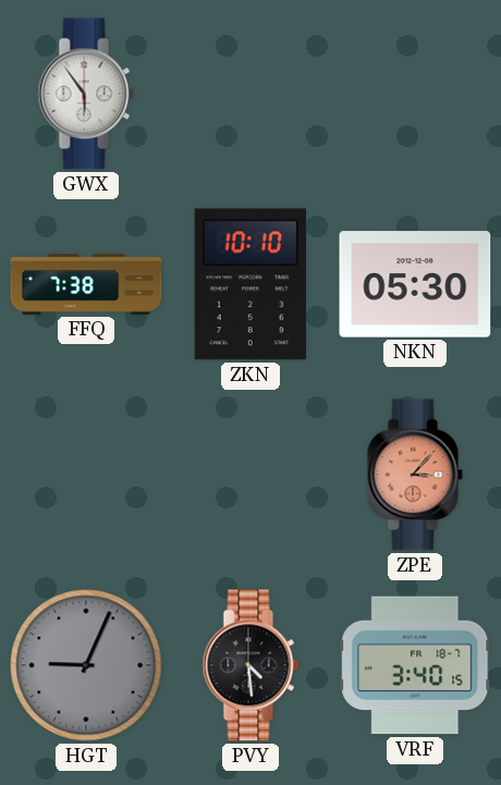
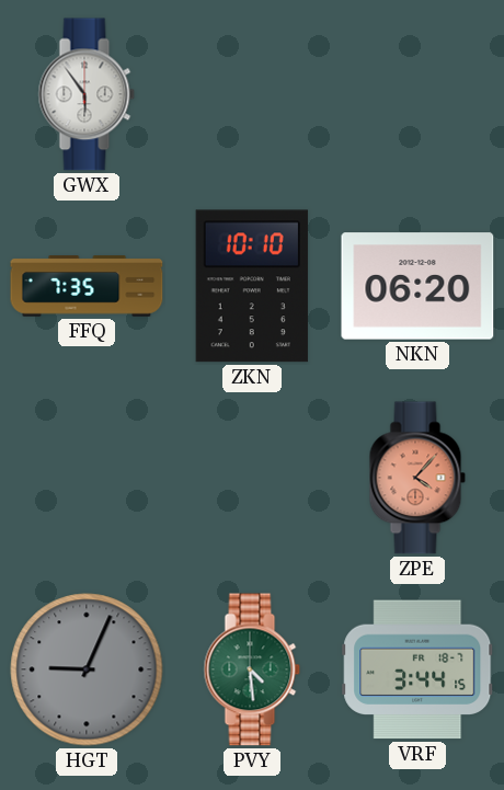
FFQ: 7:38 -> 7:35 (87, 286)
NKN: 05:30 -> 06:20 (417, 286)
ZPE: 3:07 -> 4:07 (417, 478)
PVY dial: black -> green (252, 669)
VRF: 3:40 -> 3:44 (417, 669)
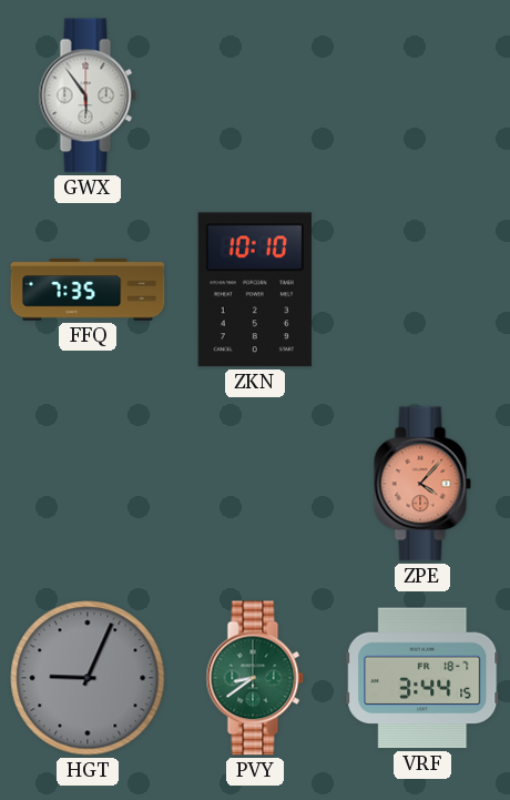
NKN: 06:20 -> none (417, 286)
PVY: 4:29 -> 8:39 (255, 678)
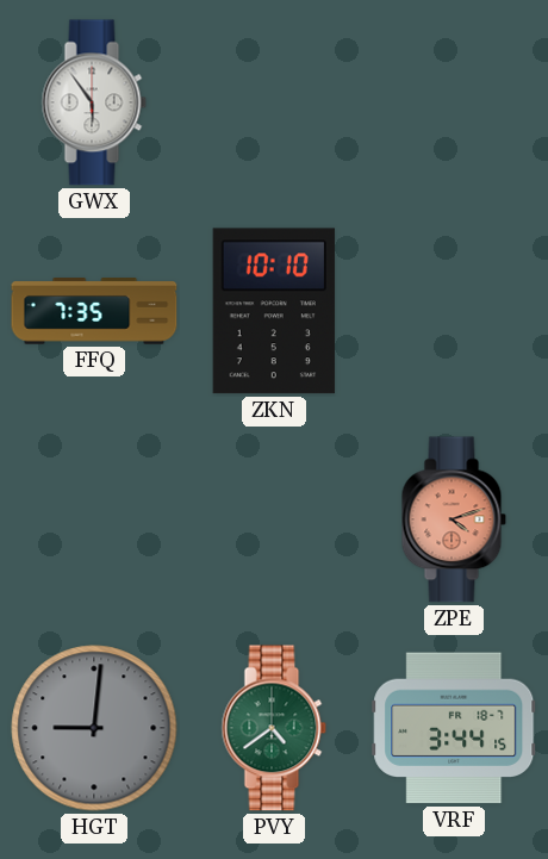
ZPE: 4:07 -> 4:12 (454, 519)
HGT: 9:04 -> 9:01 (94, 728)
PVY: 8:39 -> 4:39 (274, 728)
